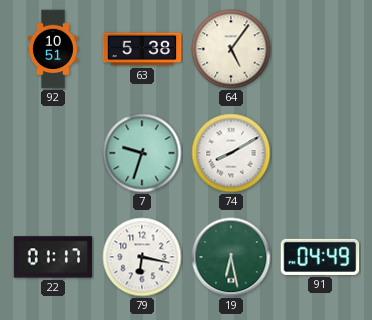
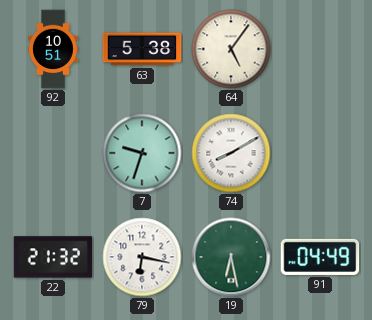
22: 01:17 -> 21:32 (53, 257)
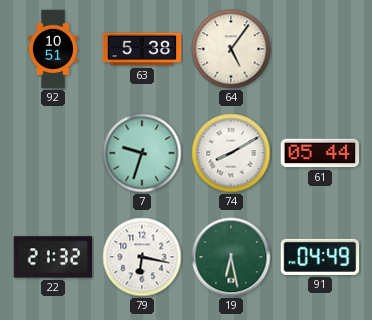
61: none -> 05:44 (320, 153)
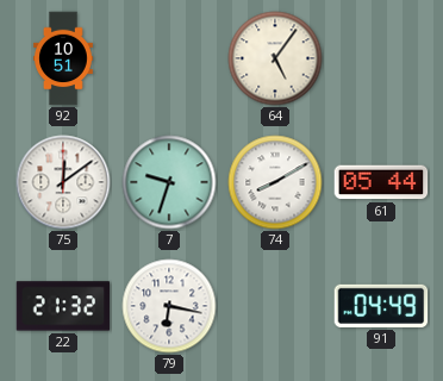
63: 5:38 -> none (142, 49)
75: none -> 12:09 (63, 182)
19: 6:28 -> none (231, 257)
